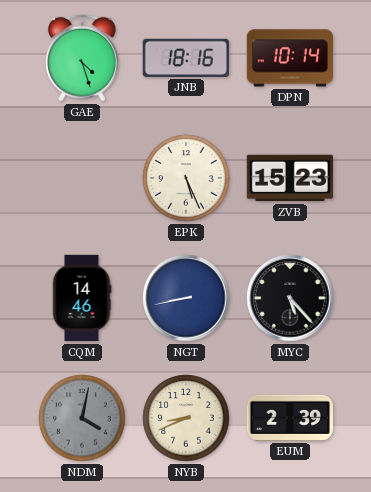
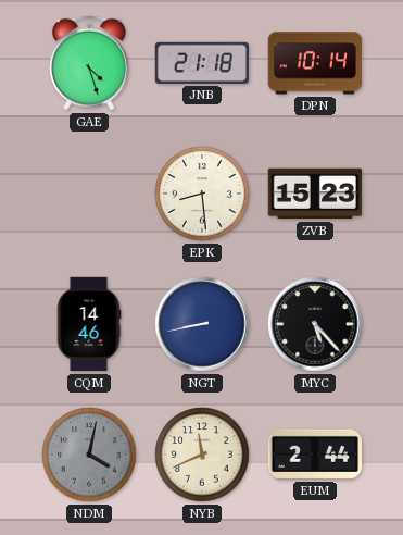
JNB: 18:16 -> 21:18 (202, 63)
EPK: 5:26 -> 8:29 (202, 194)
NYB: 8:41 -> 11:41 (202, 455)
EUM: 2:39 -> 2:44 (314, 455)
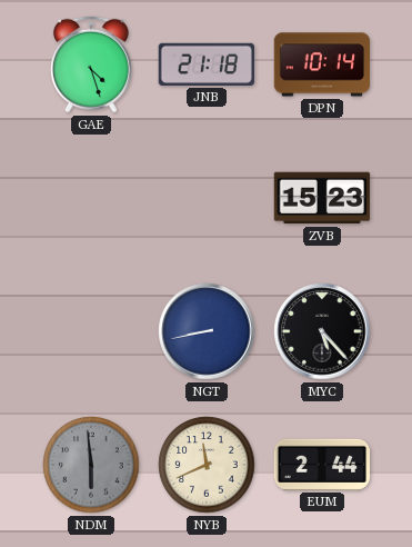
EPK: 8:29 -> none (202, 194)
CQM: 14:46 -> none (89, 324)
NDM: 4:02 -> 5:59 (91, 465)
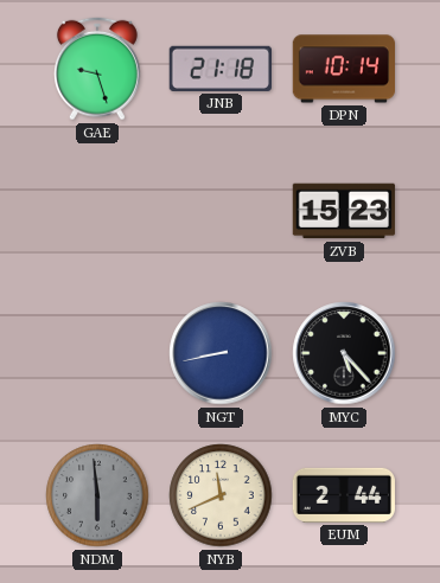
GAE: 4:27 -> 9:27 (97, 69)
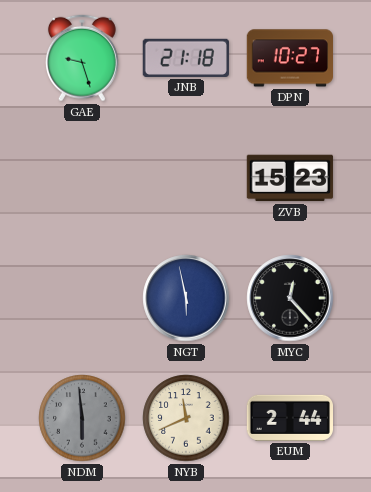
DPN: 10:14 -> 10:27 (289, 58)
NGT: 8:43 -> 5:58 (186, 298)
MYC: 5:23 -> 12:23 (290, 298)
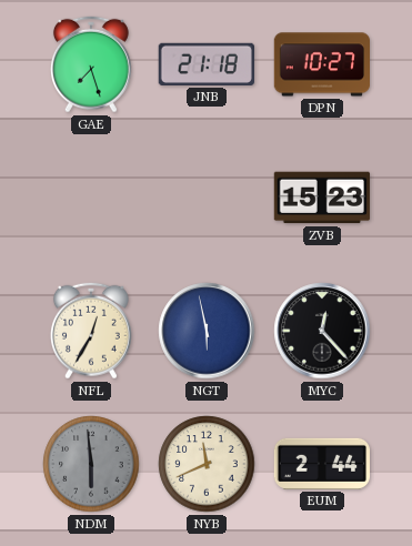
GAE: 9:27 -> 7:27 (91, 64)
NFL: none -> 12:35 (91, 331)
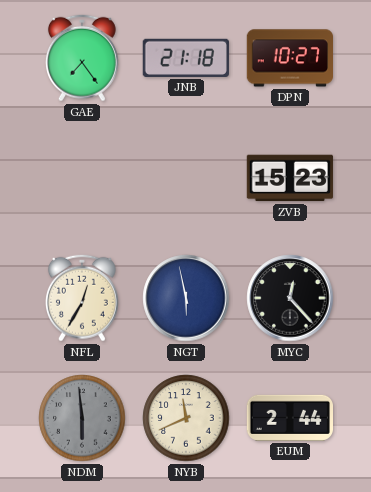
GAE: 7:27 -> 7:24 (82, 58)
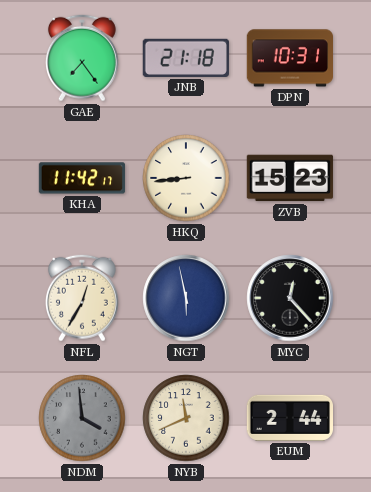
DPN: 10:27 -> 10:31 (289, 58)
KHA: none -> 11:42 (82, 178)
HKQ: none -> 8:44 (186, 178)
NDM: 5:59 -> 3:59 (82, 418)
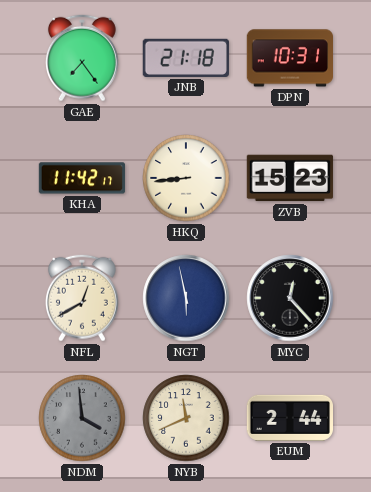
NFL: 12:35 -> 12:40 (82, 298)
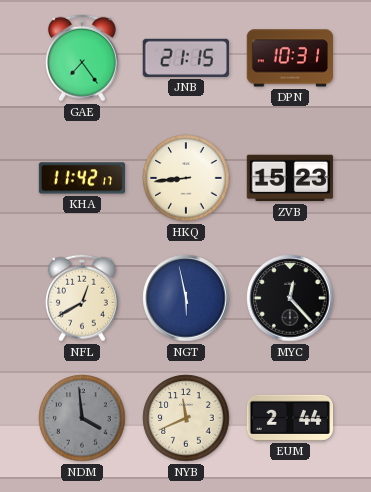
JNB: 21:18 -> 21:15 (186, 58)
